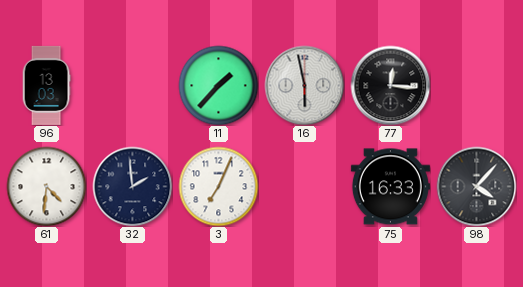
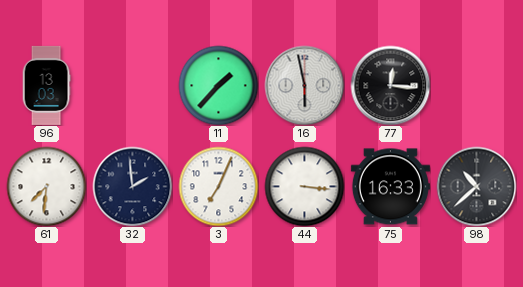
61: 4:31 -> 7:31 (46, 186)
44: none -> 3:16 (304, 186)
98: 4:07 -> 10:38 (476, 186)
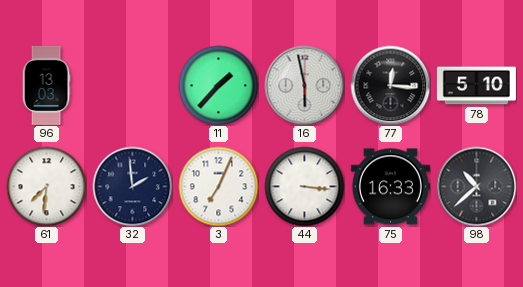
78: none -> 5:10 (476, 86)
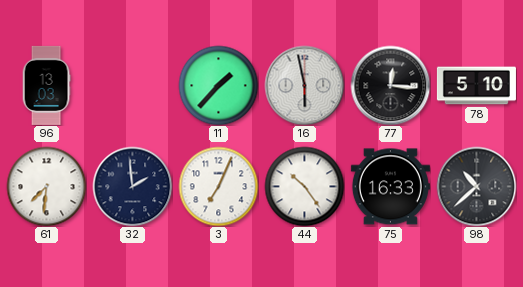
44: 3:16 -> 10:24 (304, 186)
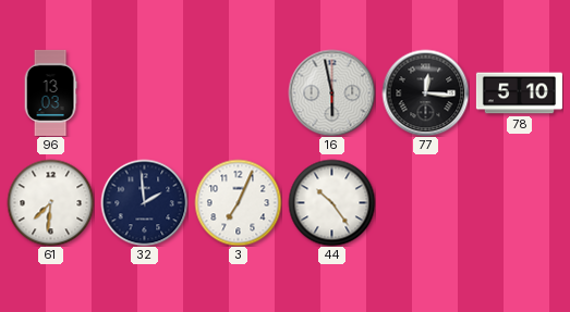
11: 1:37 -> none (218, 85)
75: 16:33 -> none (390, 187)
98: 10:38 -> none (476, 186)
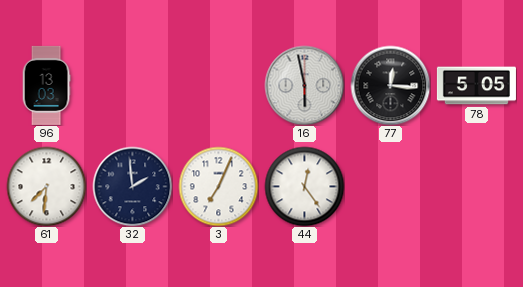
78: 5:10 -> 5:05 (476, 86)
44: 10:24 -> 12:24 (304, 186)
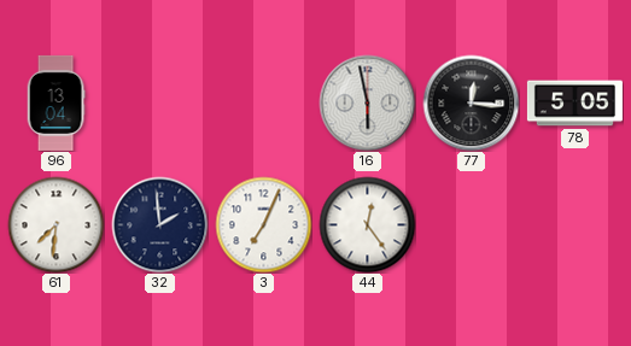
96: 13:03 -> 13:04 (55, 102)
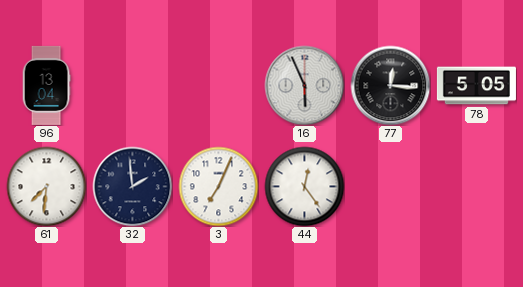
16: 5:58 -> 5:56 (304, 85)
